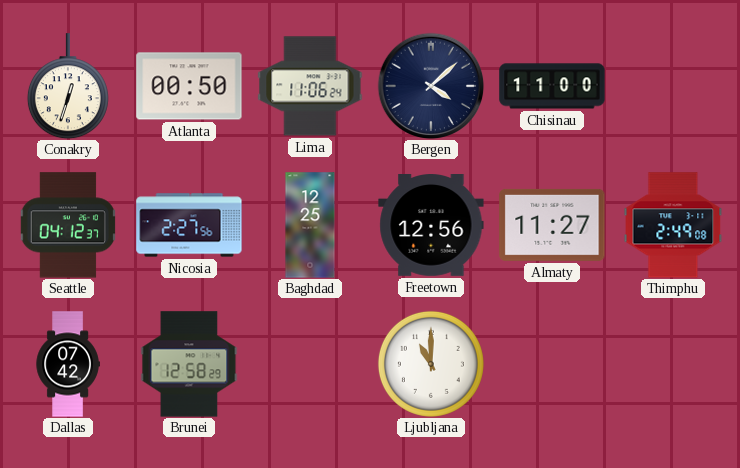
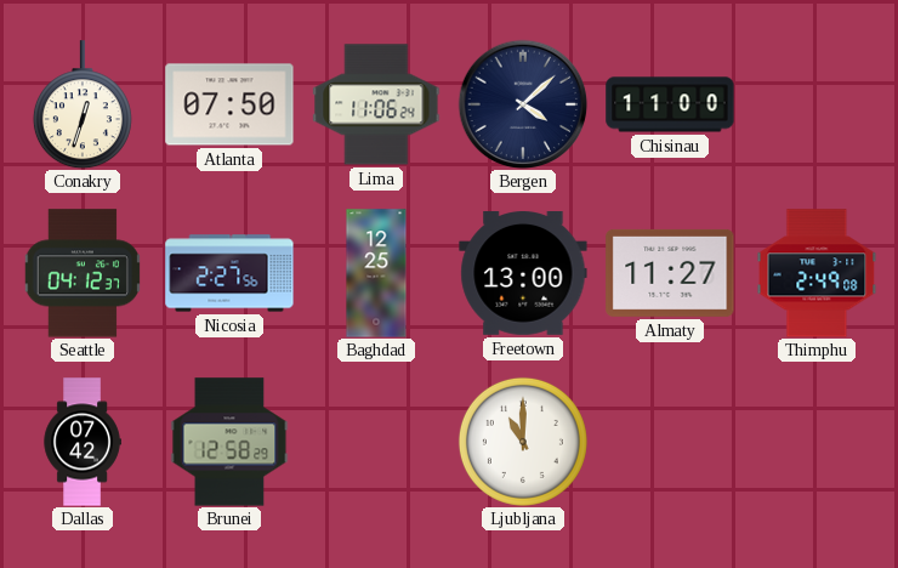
Atlanta: 00:50 -> 07:50 (229, 104)
Freetown: 12:56 -> 13:00 (523, 274)
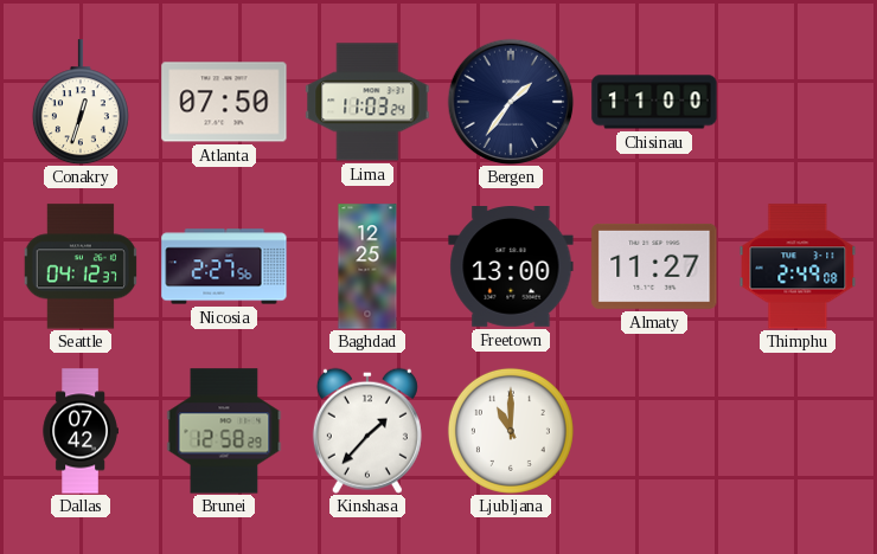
Lima: 11:06 -> 11:03 (367, 102)
Bergen: 4:08 -> 1:36 (511, 102)
Kinshasa: none -> 1:37 (367, 431)
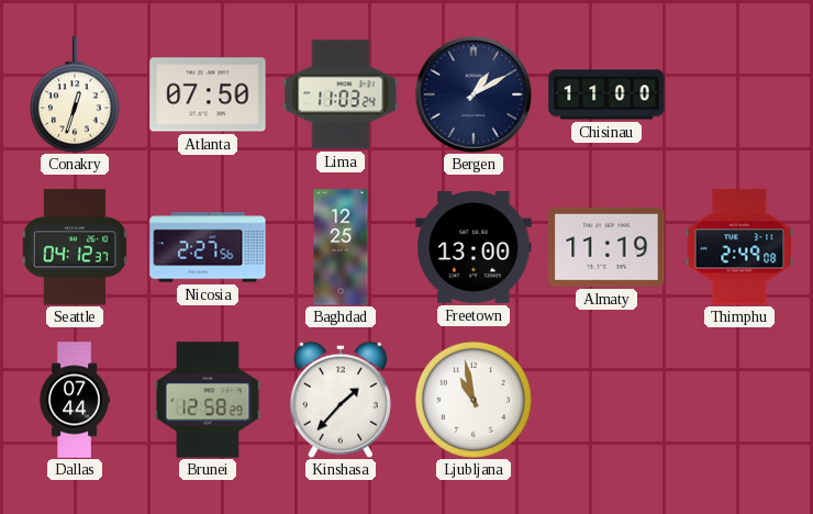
Bergen: 1:36 -> 1:10 (474, 94)
Almaty: 11:27 -> 11:19 (606, 247)
Dallas: 07:42 -> 07:44 (75, 400)
Ljubljana: 11:00 -> 10:58 (474, 400)
